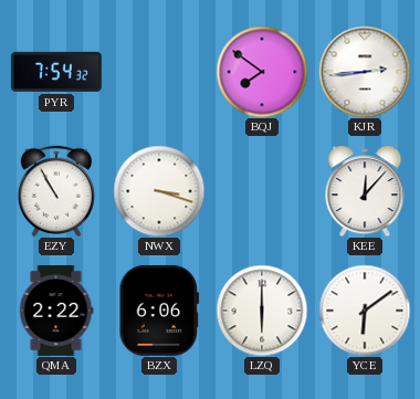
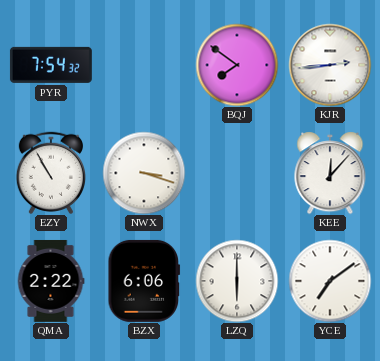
YCE: 6:09 -> 7:09 (330, 281)
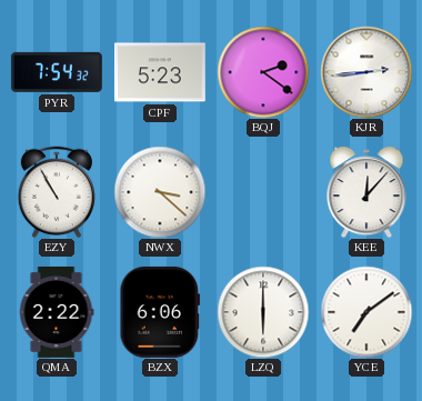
CPF: none -> 5:23 (160, 72)
BQJ: 7:51 -> 2:21 (263, 72)
NWX: 3:18 -> 3:22 (160, 192)
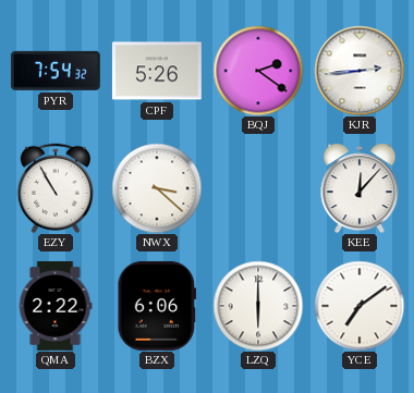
CPF: 5:23 -> 5:26 (157, 71)
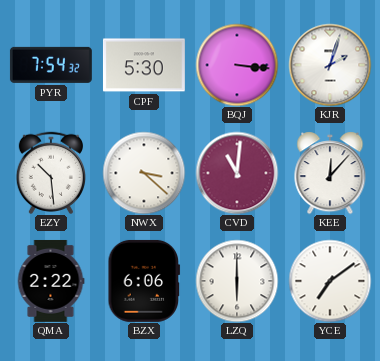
CPF: 5:26 -> 5:30 (144, 65)
BQJ: 2:21 -> 3:16 (237, 65)
KJR: 2:44 -> 2:03 (330, 65)
EZY: 10:55 -> 10:29 (50, 172)
CVD: none -> 11:01 (237, 173)
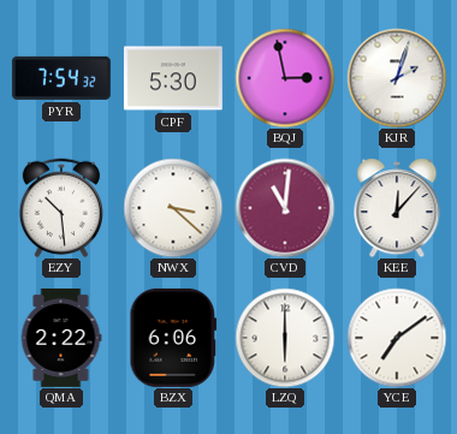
BQJ: 3:16 -> 2:58 (285, 78)
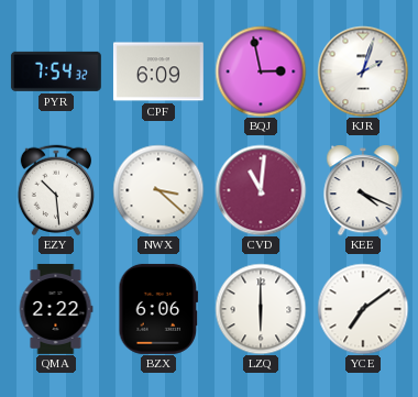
CPF: 5:30 -> 6:09 (158, 71)
KEE: 12:07 -> 4:19 (363, 190)
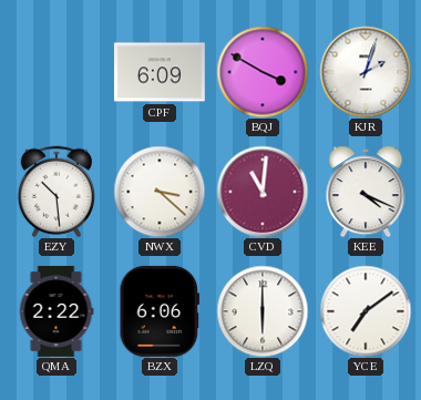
PYR: 7:54 -> none (56, 71)
BQJ: 2:58 -> 3:50 (263, 72)
